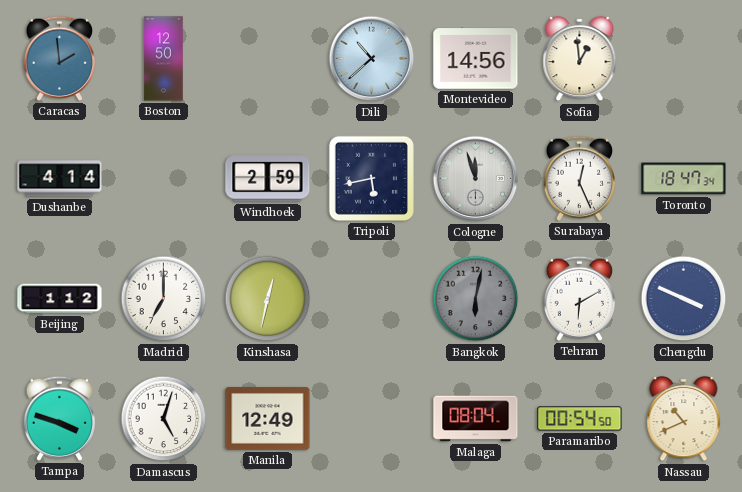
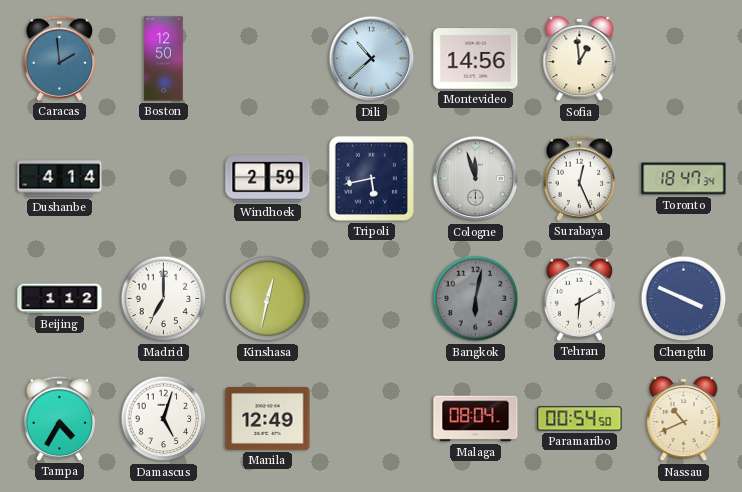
Tampa: 3:48 -> 4:35 (59, 418)
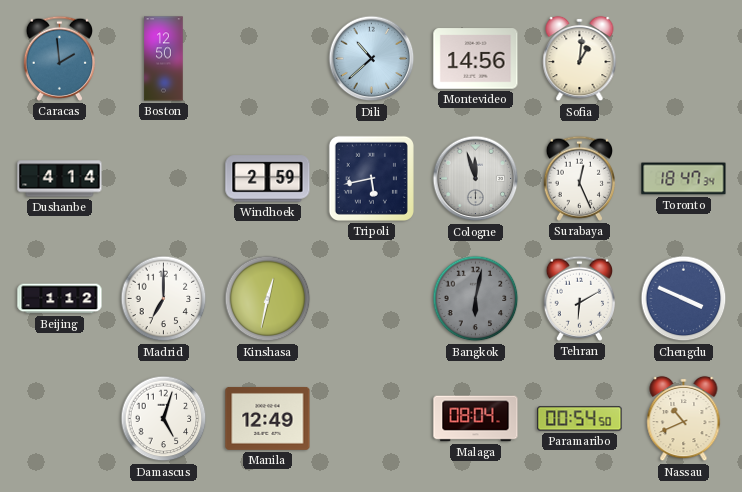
Sofia: 12:59 -> 1:01 (580, 59)
Tampa: 4:35 -> none (59, 418)
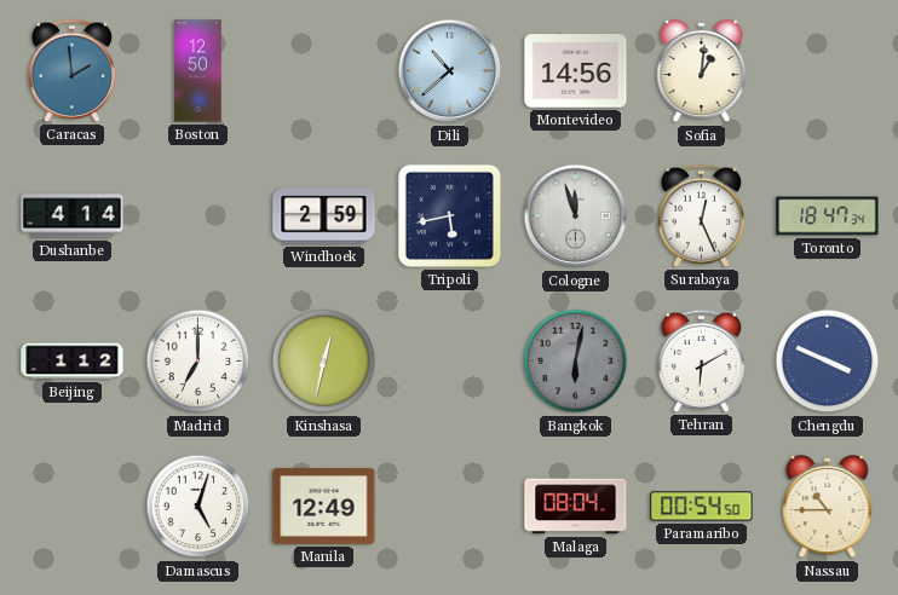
Nassau: 10:41 -> 10:45 (828, 507)
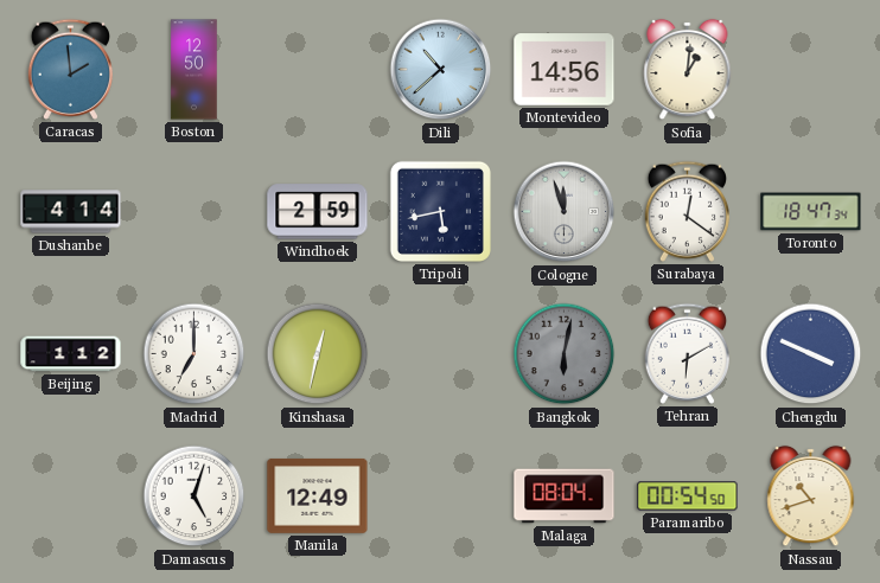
Surabaya: 12:26 -> 12:21 (687, 211)
Nassau: 10:45 -> 10:42 (811, 496)
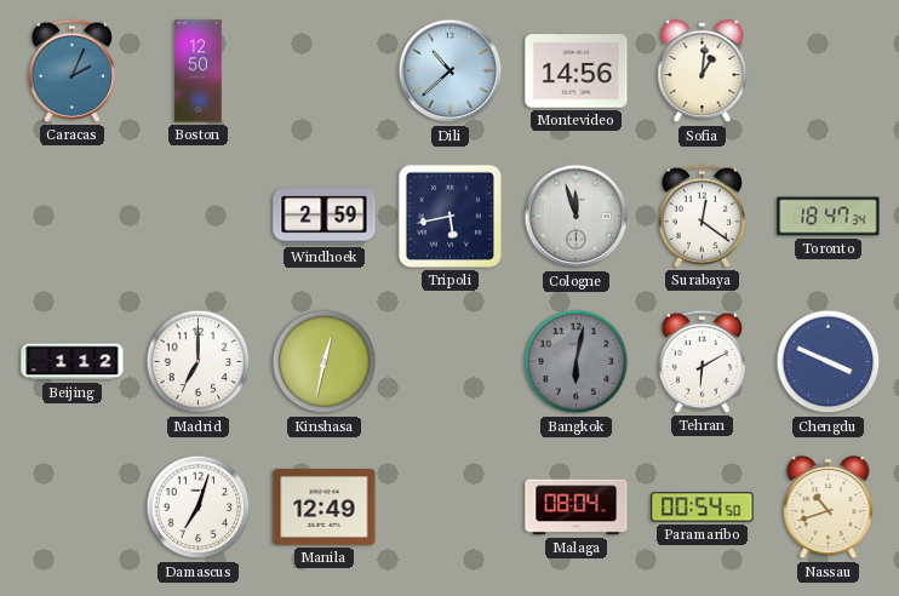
Caracas: 1:59 -> 2:04 (71, 70)
Dushanbe: 4:14 -> none (71, 212)
Damascus: 5:03 -> 7:03 (199, 508)
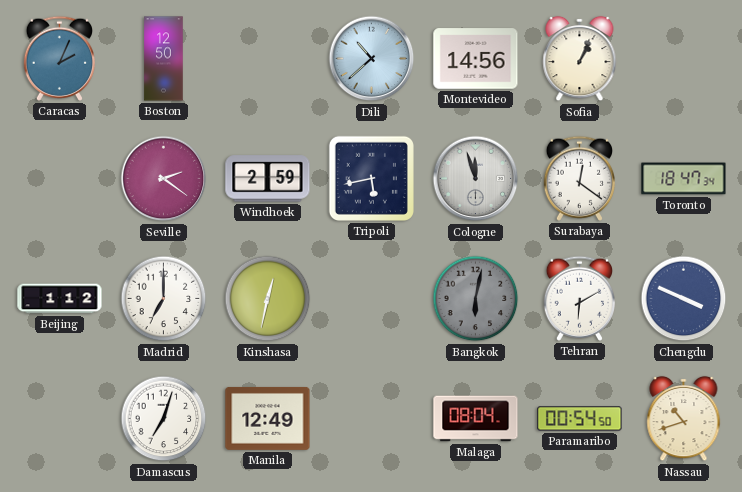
Sofia: 1:01 -> 1:04 (580, 59)
Seville: none -> 2:21 (164, 179)
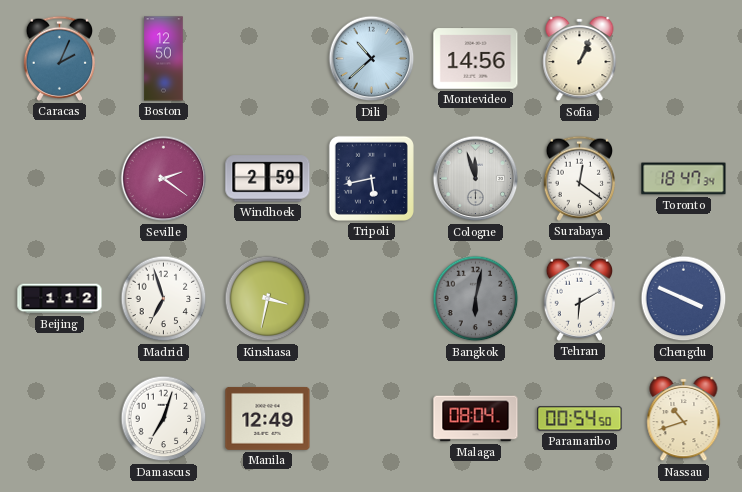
Madrid: 7:00 -> 6:57 (164, 299)
Kinshasa: 12:32 -> 3:32 (268, 299)
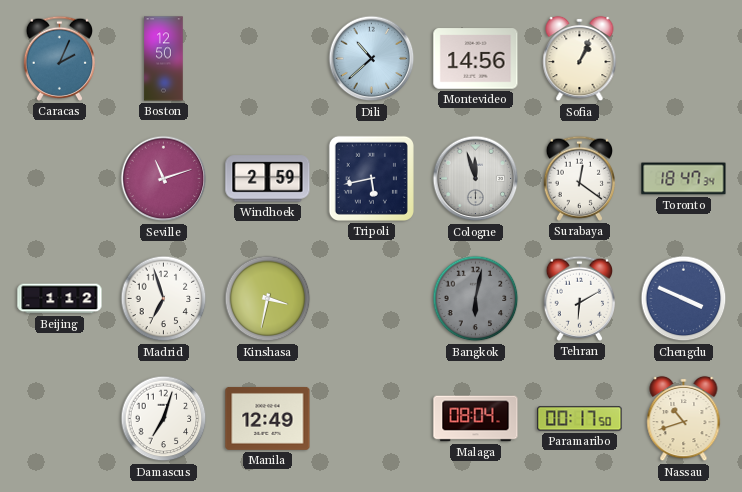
Seville: 2:21 -> 11:12 (164, 179)
Paramaribo: 00:54 -> 00:17 (580, 419)
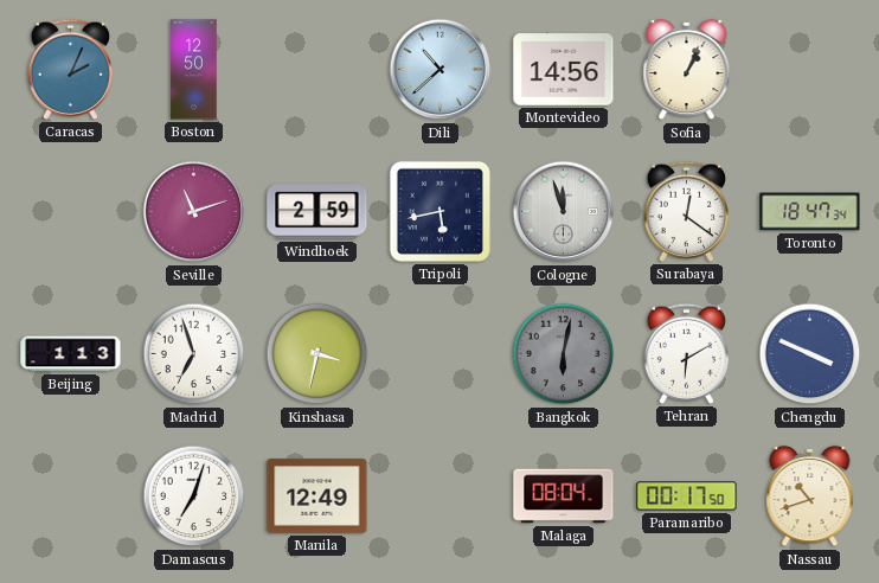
Beijing: 1:12 -> 1:13 (71, 354)
